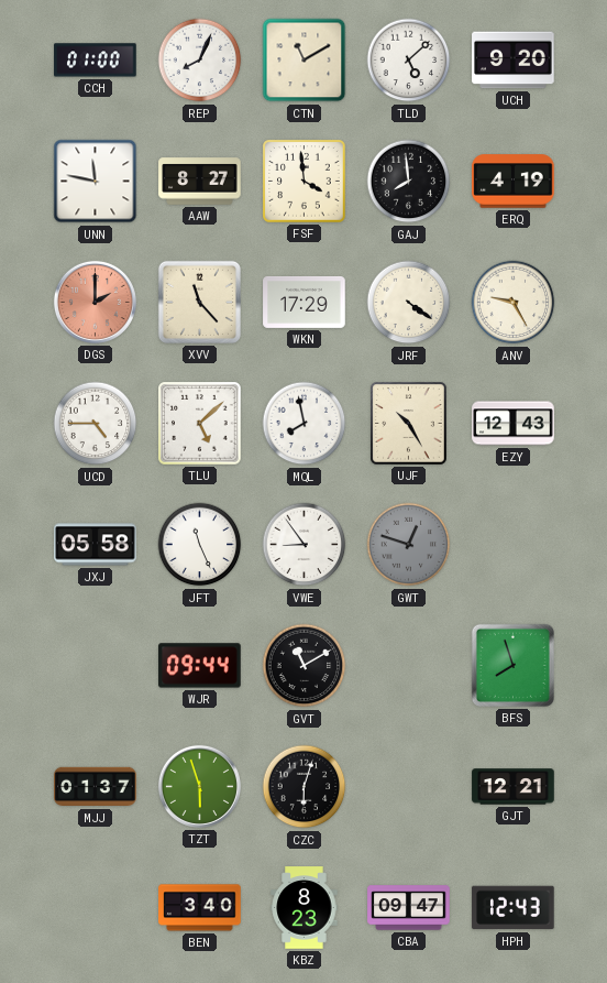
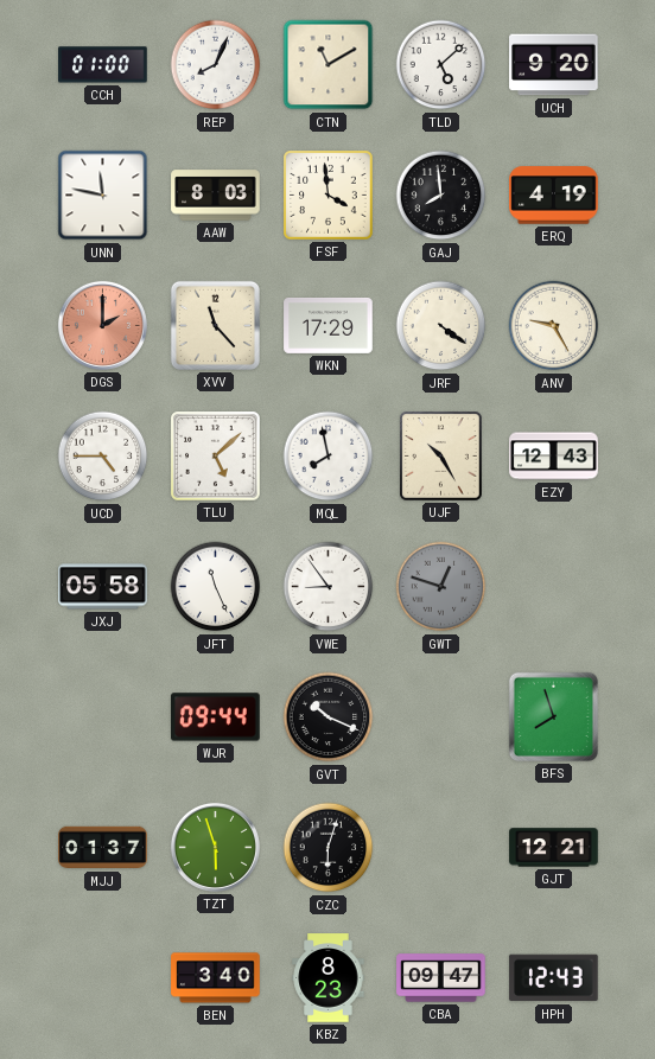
AAW: 8:27 -> 8:03 (216, 196)
GVT: 11:10 -> 10:19 (329, 717)
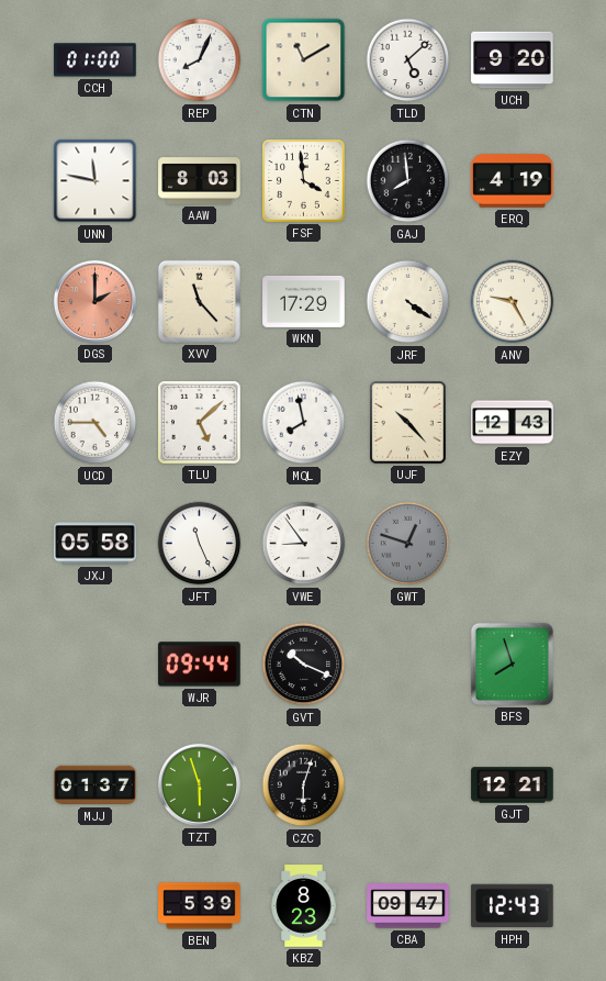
UJF: 10:25 -> 10:23 (408, 423)
BEN: 3:40 -> 5:39 (200, 906)
